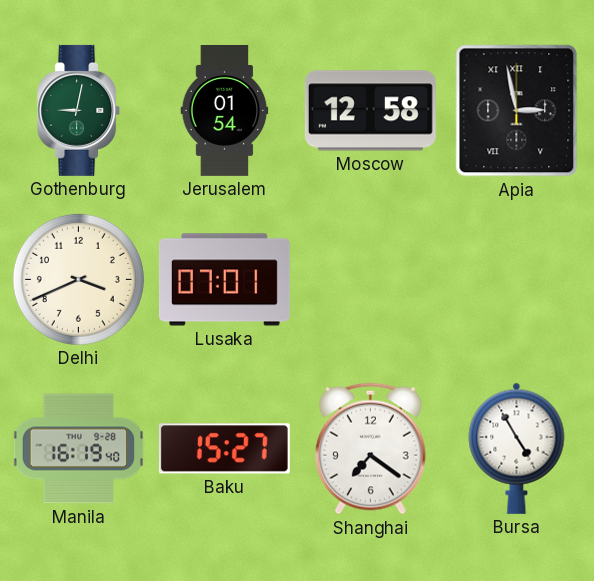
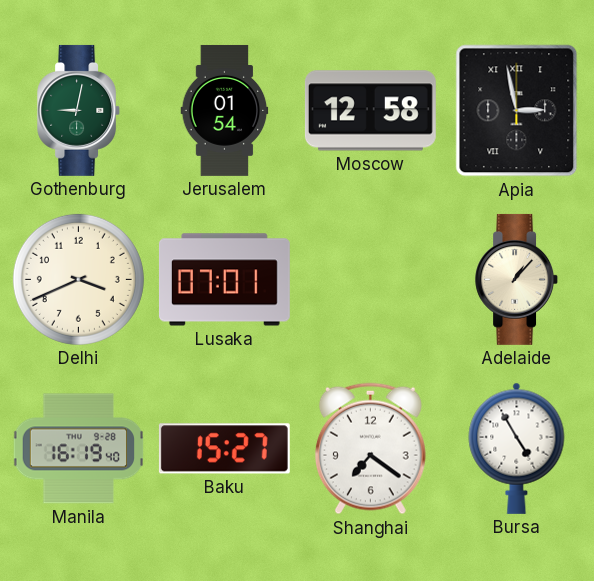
Adelaide: none -> 1:07 (517, 279)
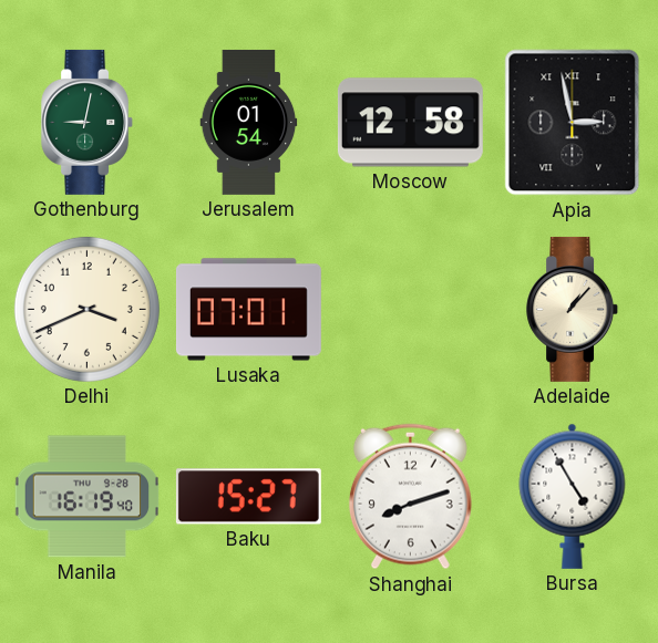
Shanghai: 7:21 -> 8:12 (410, 497)
